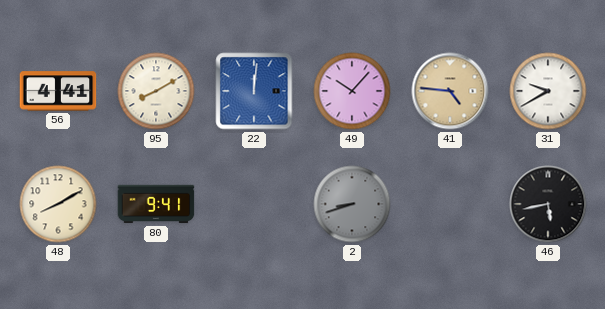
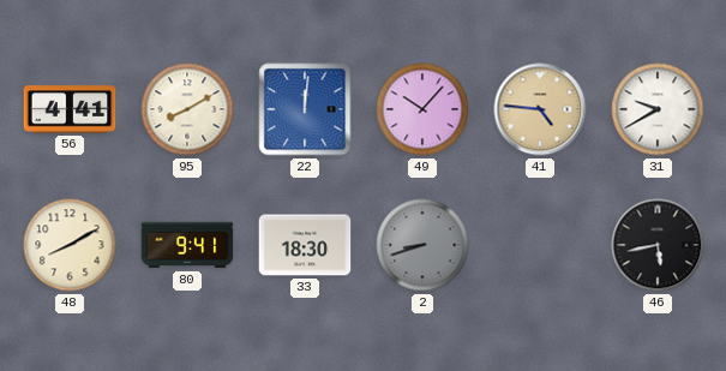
33: none -> 18:30 (305, 245)
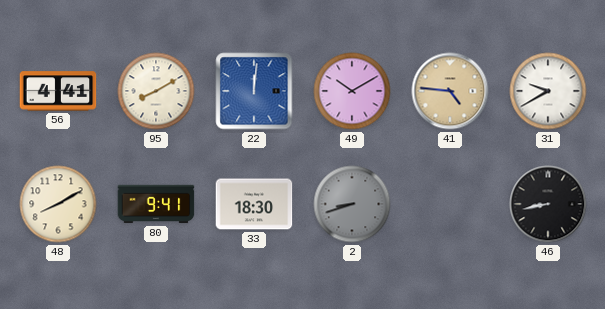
49: 10:07 -> 10:10 (352, 91)
46: 5:43 -> 8:43 (548, 204)
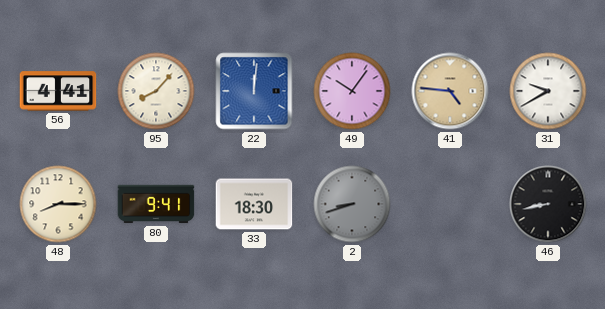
95: 8:10 -> 8:07 (156, 91)
49: 10:10 -> 10:06 (352, 91)
48: 8:10 -> 8:15 (58, 204)
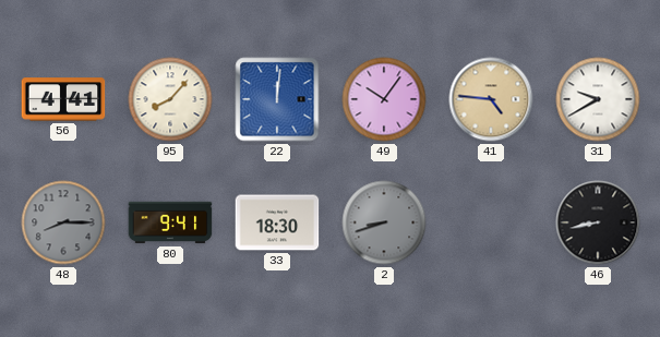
48 dial: cream -> grey (63, 222)
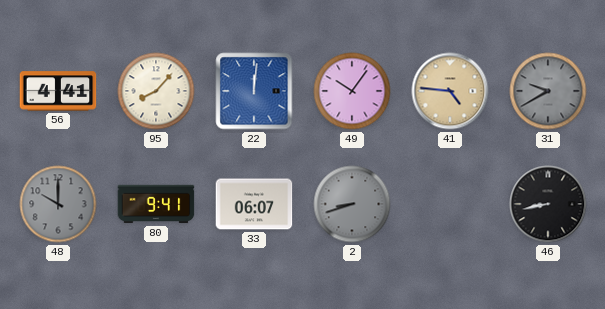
31 dial: white -> grey (548, 91)
48: 8:15 -> 10:00 (58, 204)
33: 18:30 -> 06:07 (254, 204)
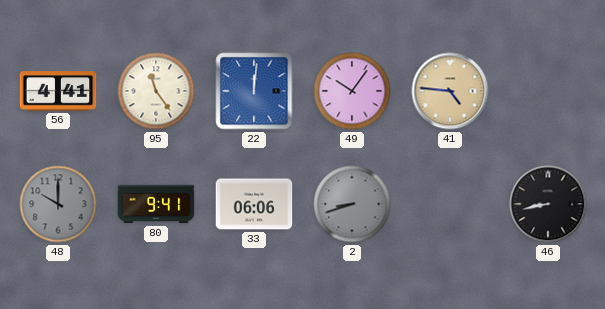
95: 8:07 -> 11:24 (156, 91)
31: 9:40 -> none (548, 91)
33: 06:07 -> 06:06 (254, 204)
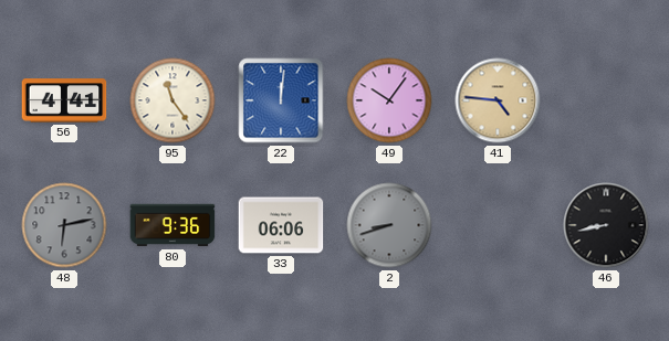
48: 10:00 -> 6:13 (64, 225)
80: 9:41 -> 9:36 (173, 225)
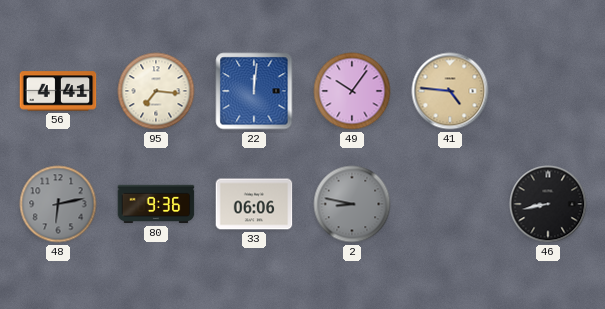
95: 11:24 -> 7:16 (156, 91)
2: 8:42 -> 8:47 (352, 204)
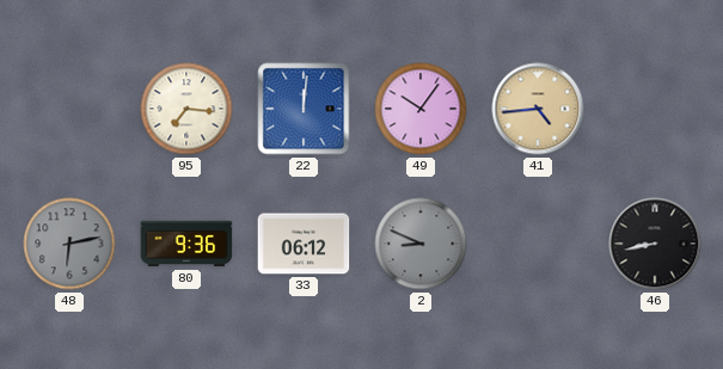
56: 4:41 -> none (58, 91)
41: 4:46 -> 4:44 (538, 109)
33: 06:06 -> 06:12 (304, 244)
2: 8:47 -> 8:49 (421, 244)
